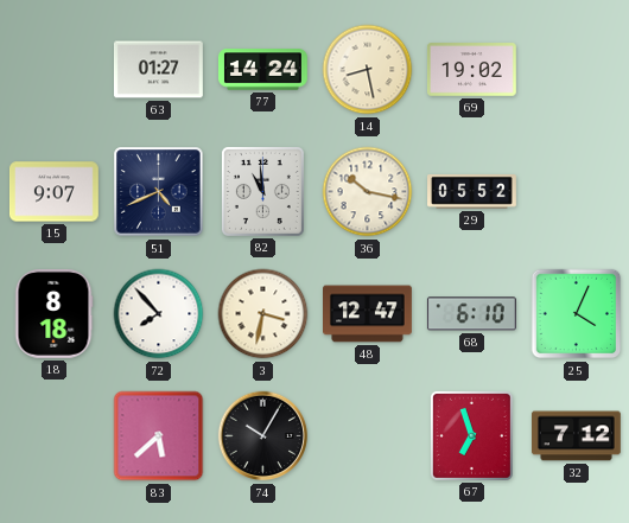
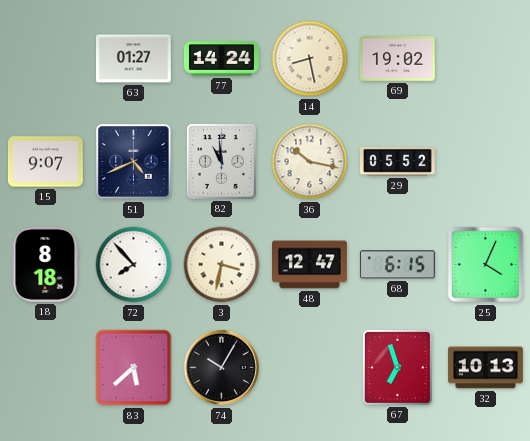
68: 6:10 -> 6:15 (397, 265)
32: 7:12 -> 10:13 (485, 368)
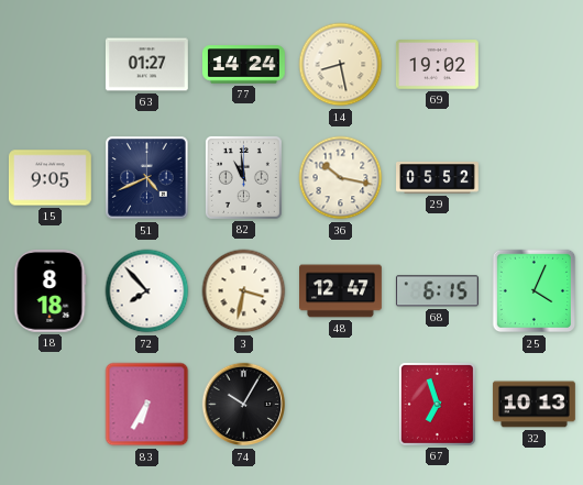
15: 9:07 -> 9:05 (50, 178)
83: 5:38 -> 6:35 (147, 405)
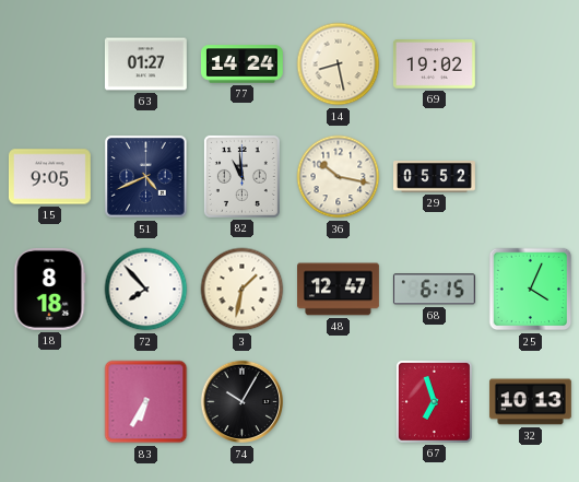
3: 3:32 -> 1:32 (243, 290)
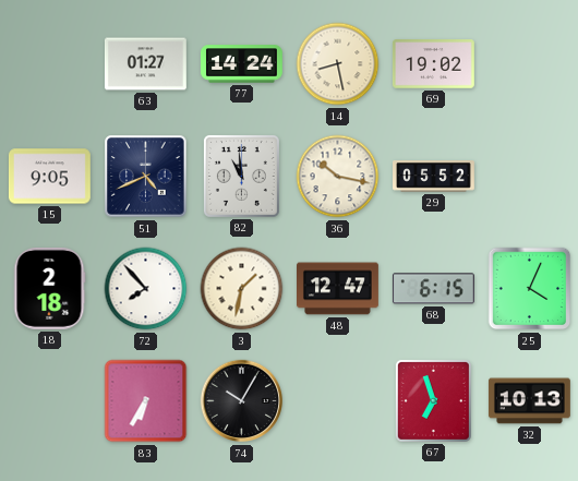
18: 8:18 -> 2:18 (49, 288)
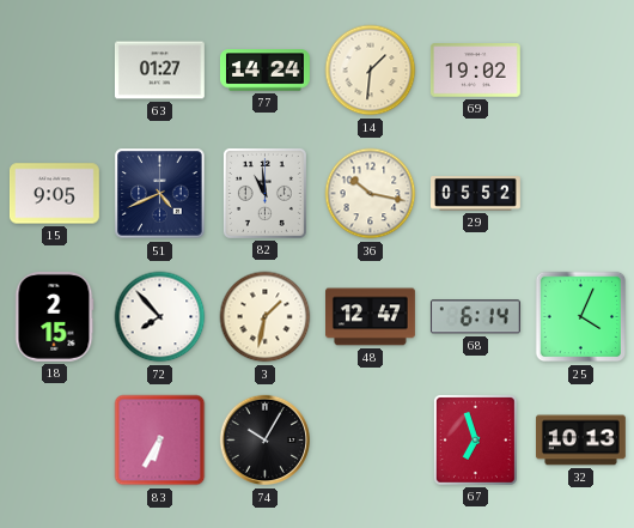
14: 8:28 -> 1:31 (371, 71)
18: 2:18 -> 2:15 (54, 316)
68: 6:15 -> 6:14 (475, 317)
